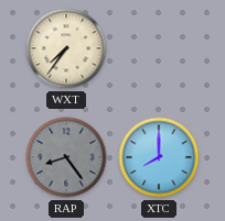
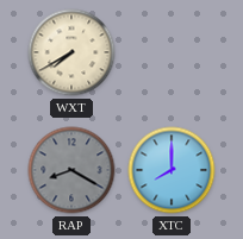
WXT: 7:36 -> 7:40 (71, 52)
RAP: 8:24 -> 8:20 (71, 170)
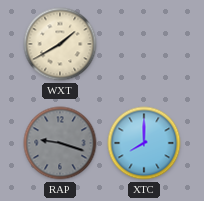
WXT: 7:40 -> 1:40 (60, 44)
RAP: 8:20 -> 9:18 (60, 143)
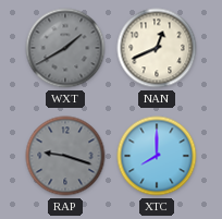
WXT dial: cream -> grey (65, 48)
NAN: none -> 12:41 (157, 48)
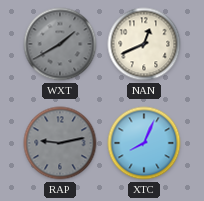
RAP: 9:18 -> 9:13 (60, 143)
XTC: 8:00 -> 8:04 (144, 143)
